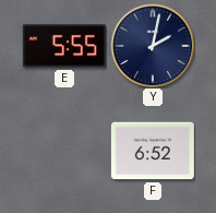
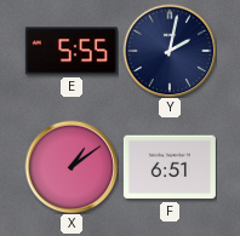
X: none -> 1:09 (72, 167)
F: 6:52 -> 6:51 (170, 167)
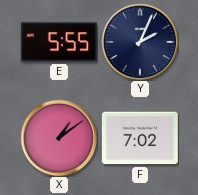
Y: 2:02 -> 2:04 (140, 42)
F: 6:51 -> 7:02 (140, 138)
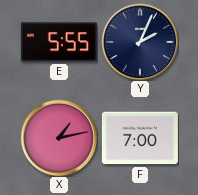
X: 1:09 -> 1:13 (59, 138)
F: 7:02 -> 7:00 (140, 138)
